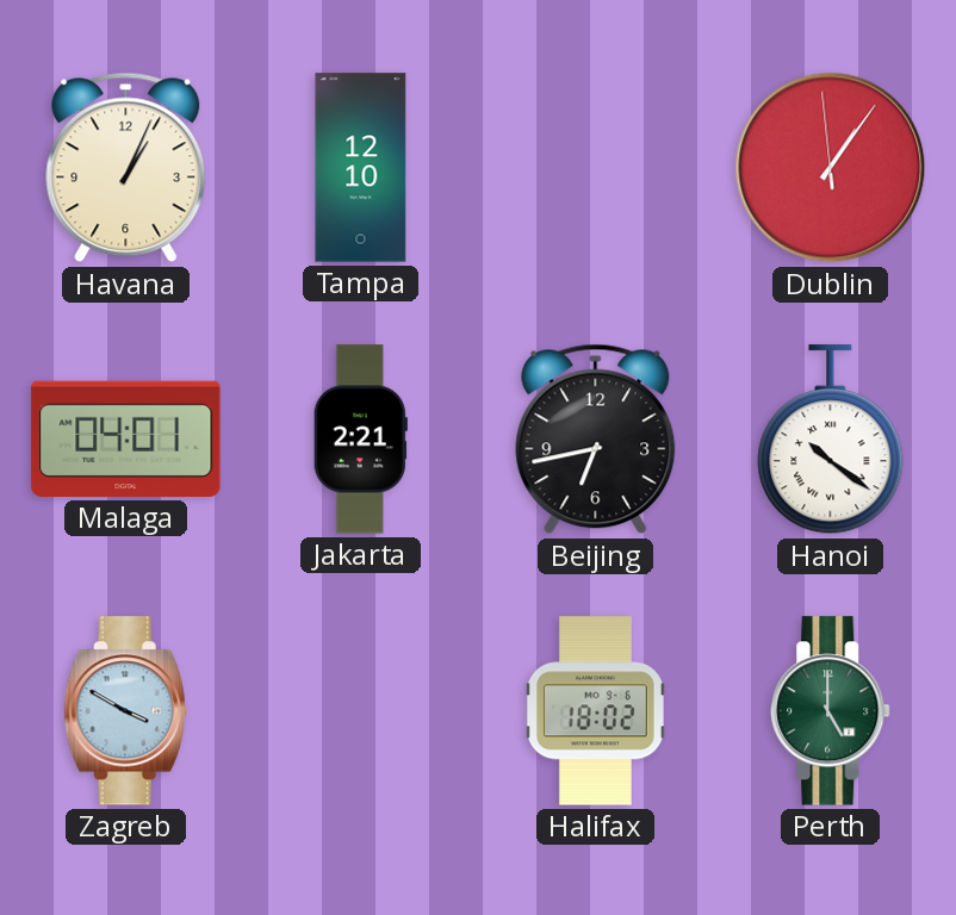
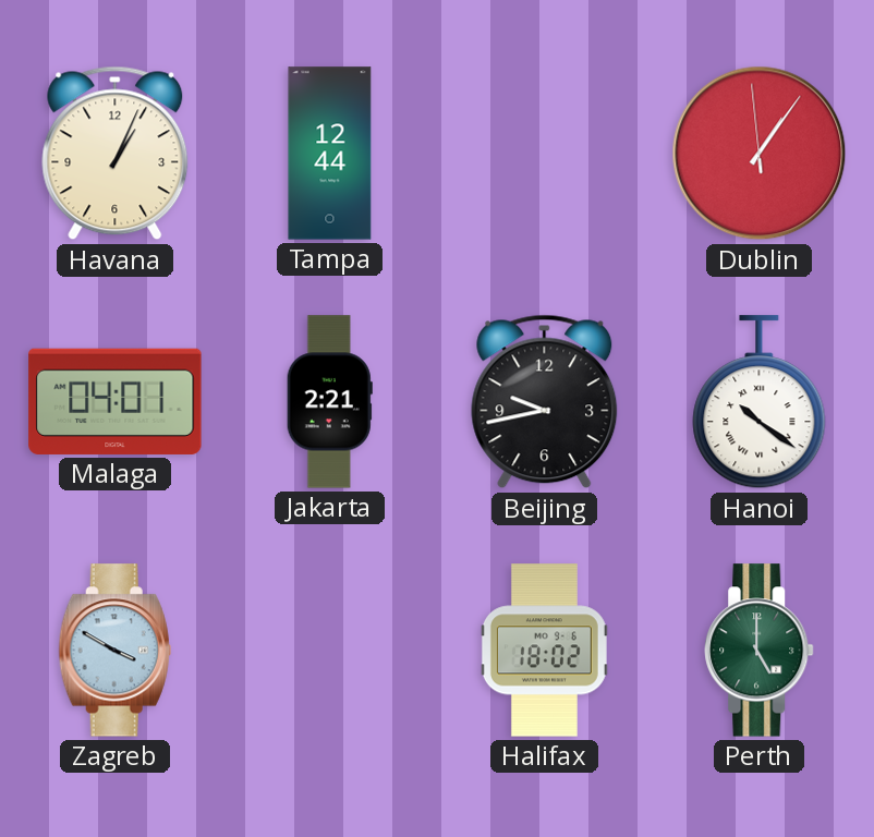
Tampa: 12:10 -> 12:44 (330, 154)
Beijing: 6:43 -> 9:43 (545, 402)
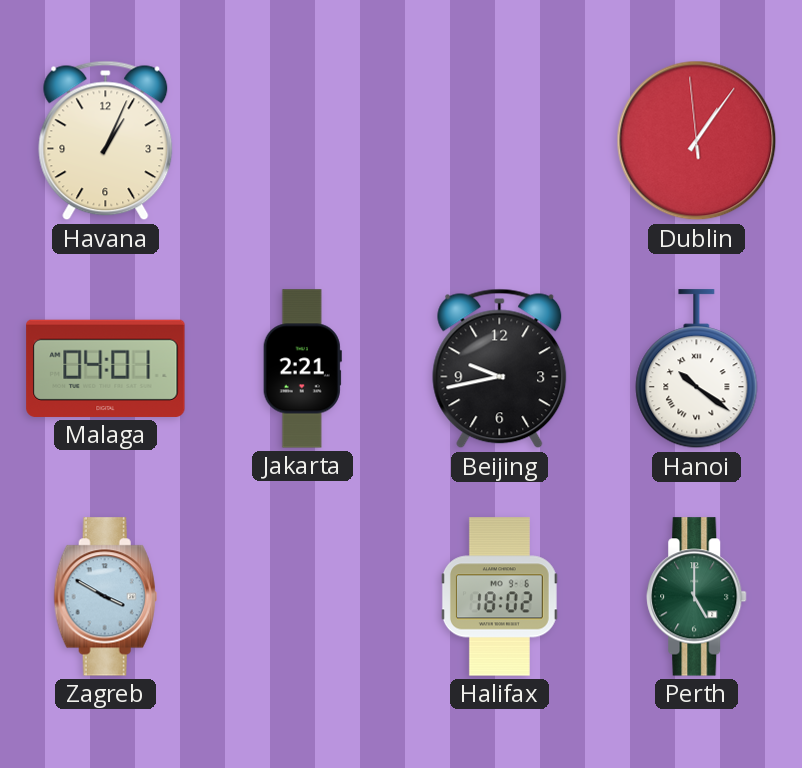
Tampa: 12:44 -> none (330, 154)
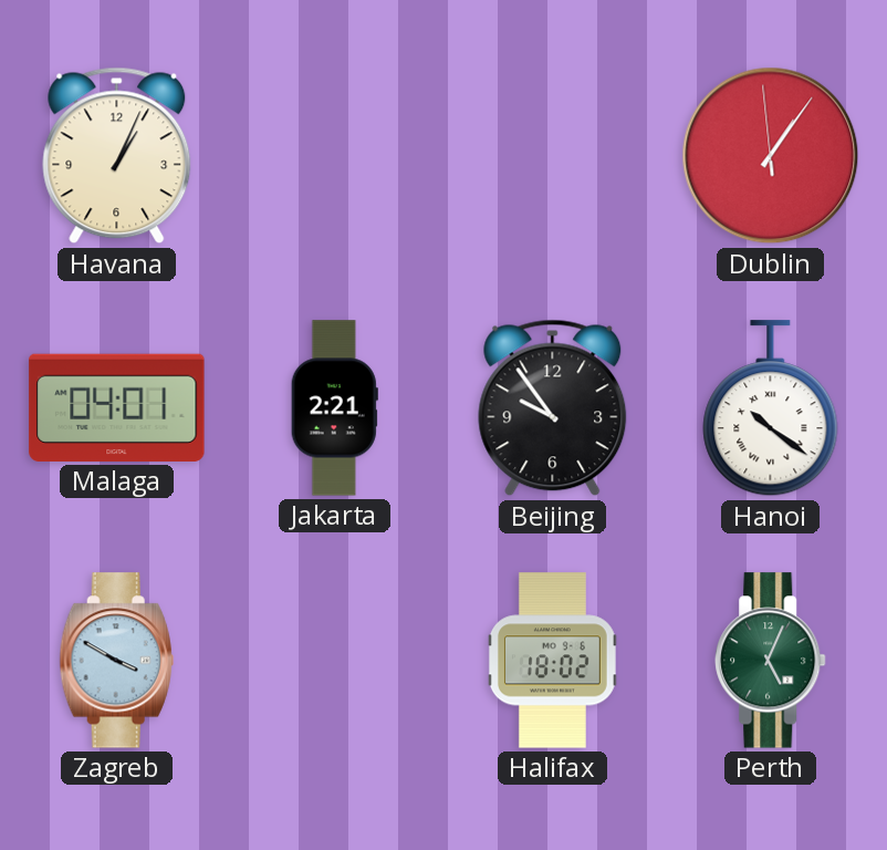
Beijing: 9:43 -> 9:54 (553, 408)
Perth: 5:00 -> 5:04 (771, 661)
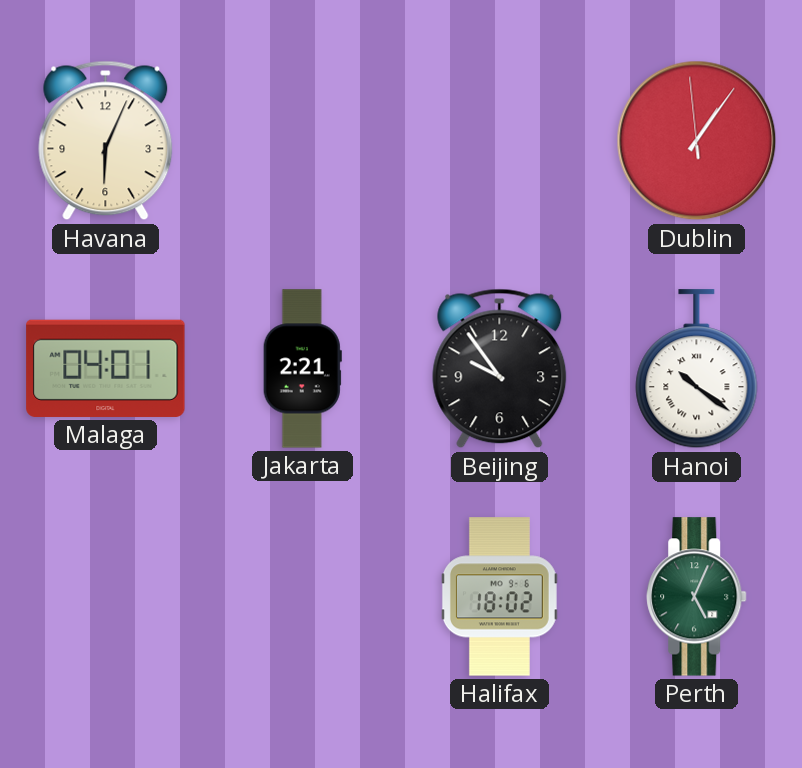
Havana: 1:04 -> 6:04 (106, 141)
Zagreb: 3:50 -> none (116, 661)
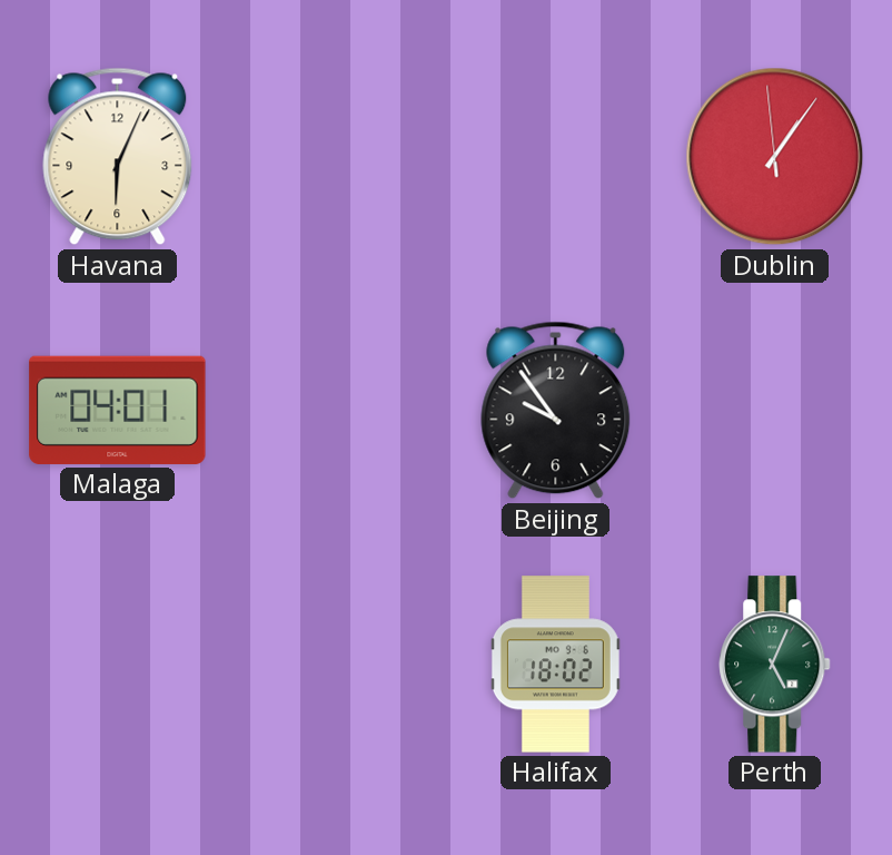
Jakarta: 2:21 -> none (302, 369)
Hanoi: 10:21 -> none (697, 369)
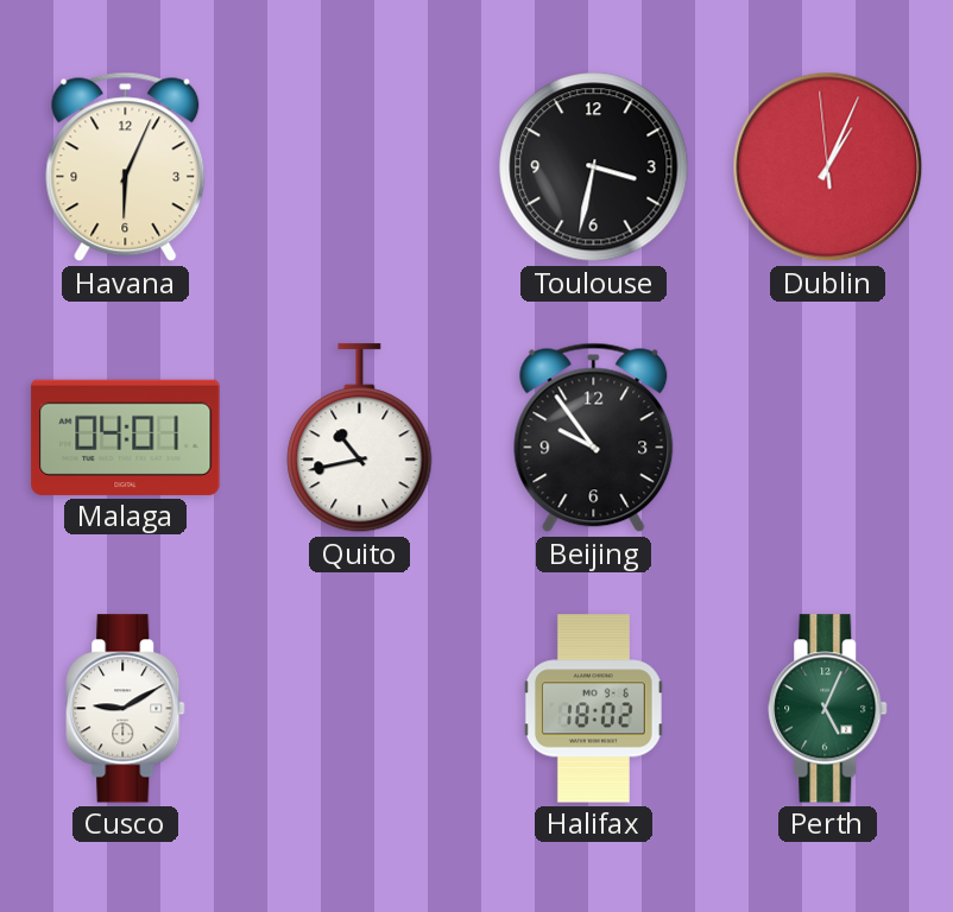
Toulouse: none -> 3:32 (594, 167)
Dublin: 1:05 -> 1:03 (828, 167)
Quito: none -> 10:43 (360, 438)
Cusco: none -> 9:10 (126, 709)
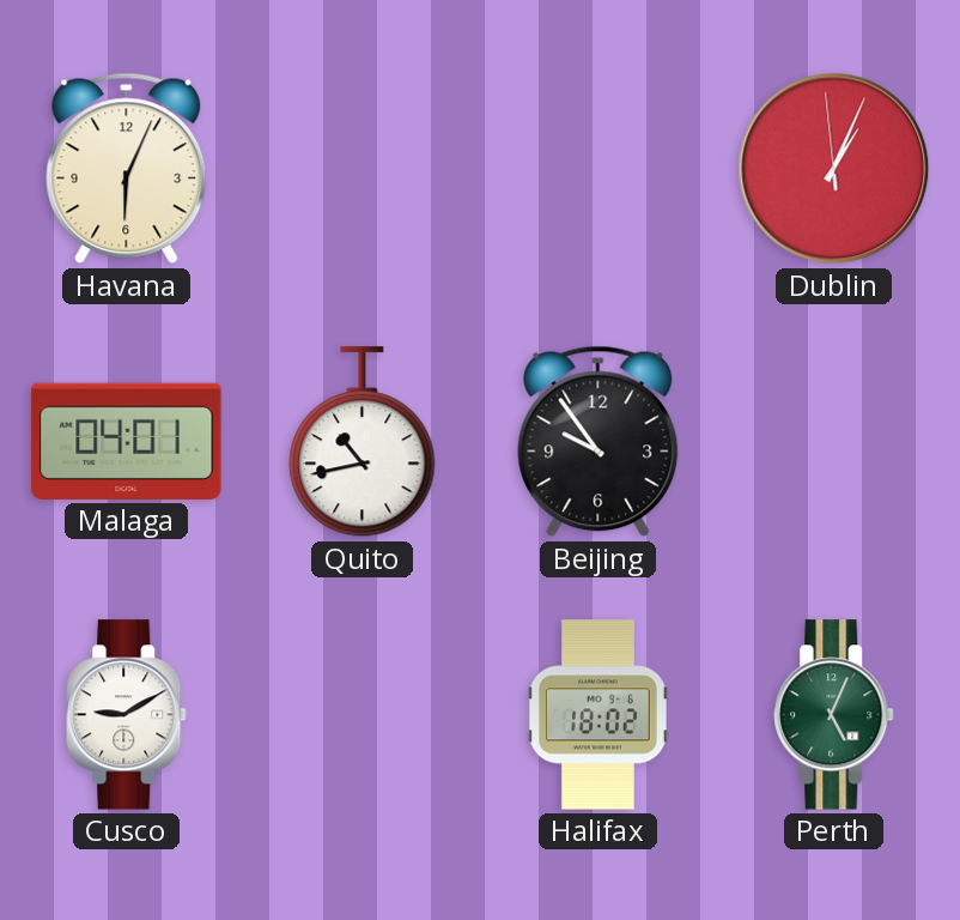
Toulouse: 3:32 -> none (594, 167)
